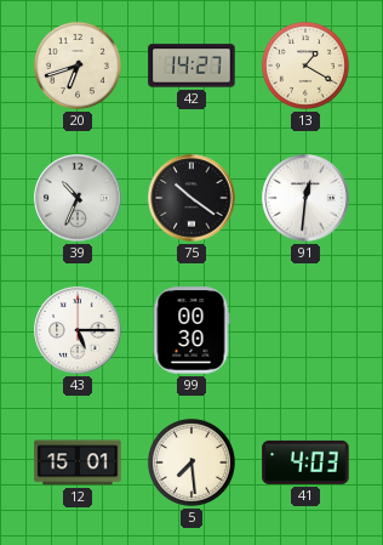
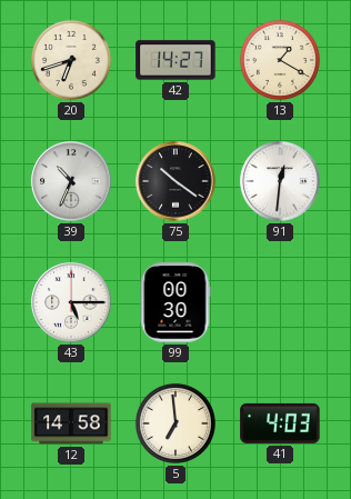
12: 15:01 -> 14:58 (71, 423)
5: 7:29 -> 6:59 (175, 423)
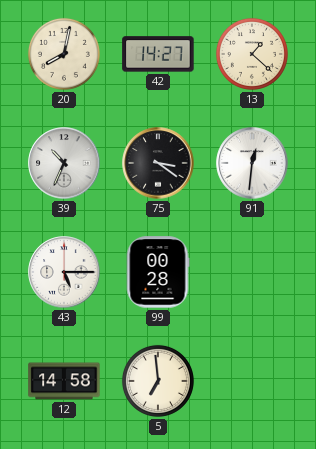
20: 6:42 -> 8:02 (64, 54)
13: 1:20 -> 1:22 (252, 54)
75: 10:21 -> 3:21 (158, 163)
99: 00:30 -> 00:28 (158, 272)
41: 4:03 -> none (280, 423)
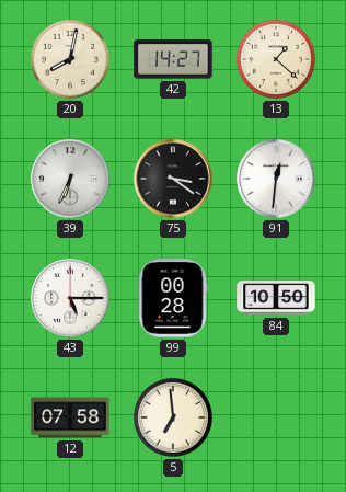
39: 10:34 -> 6:34 (70, 179)
84: none -> 10:50 (276, 298)
12: 14:58 -> 07:58 (70, 417)
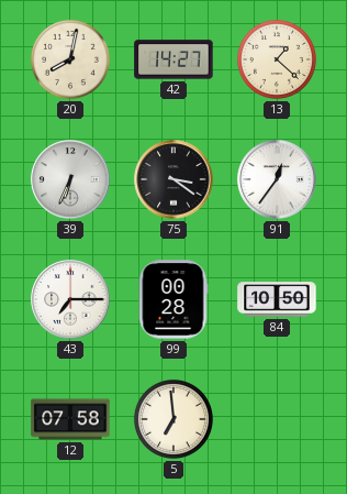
91: 12:31 -> 12:36 (277, 179)
43: 5:15 -> 7:15 (70, 299)
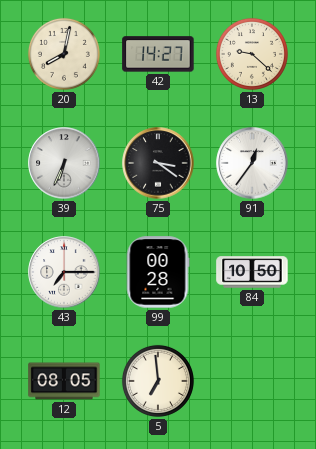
13: 1:22 -> 9:22 (252, 54)
12: 07:58 -> 08:05 (64, 381)
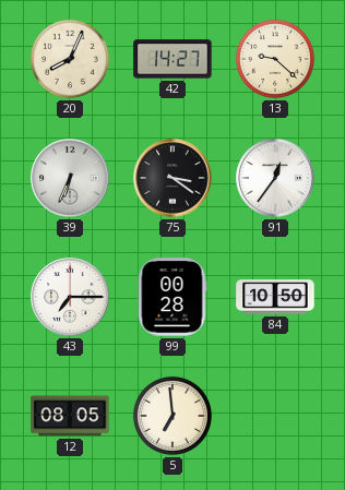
20: 8:02 -> 8:04 (70, 59)
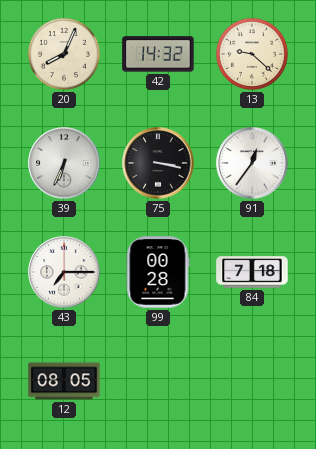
42: 14:27 -> 14:32 (158, 54)
75: 3:21 -> 3:17 (158, 163)
84: 10:50 -> 7:18 (252, 272)
5: 6:59 -> none (172, 416)
